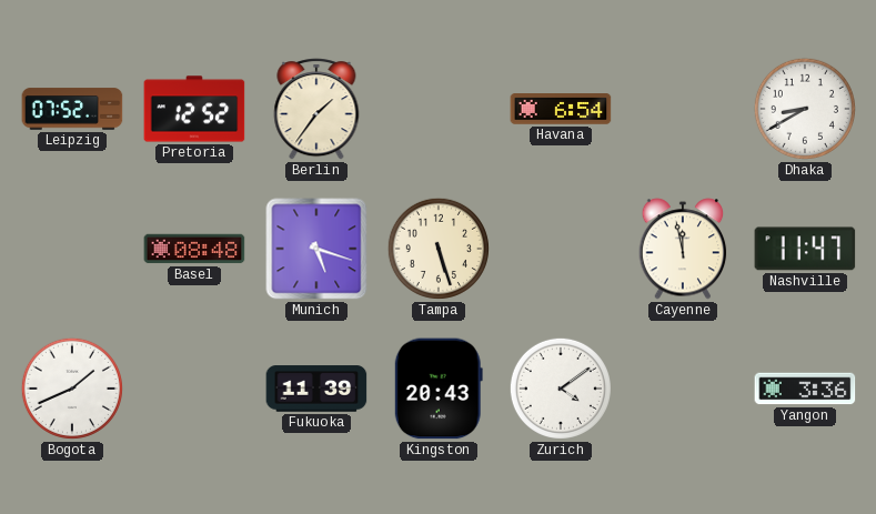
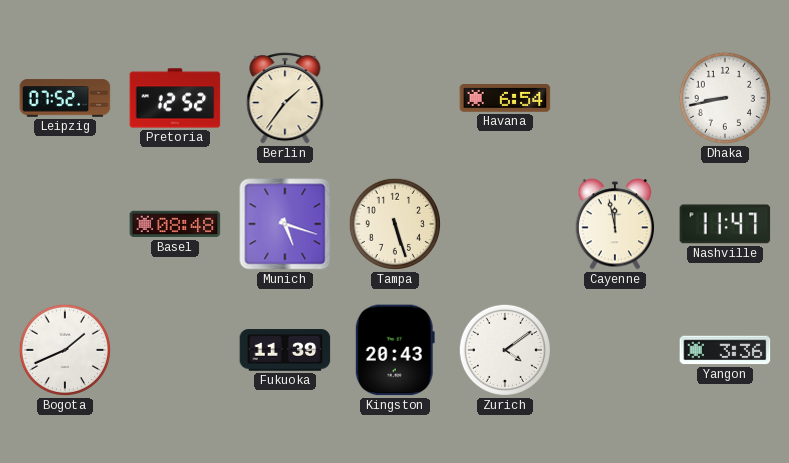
Dhaka: 8:40 -> 8:43 (725, 98)
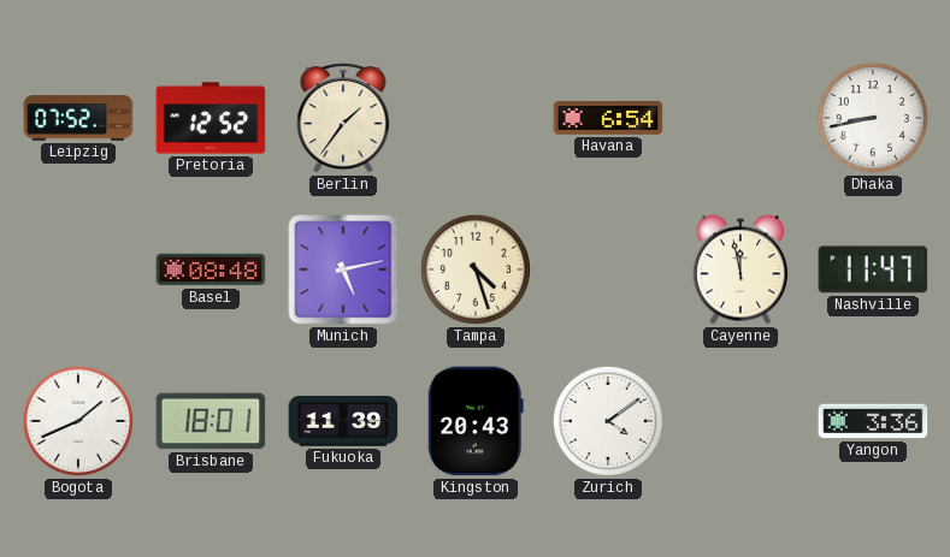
Munich: 5:18 -> 5:13 (343, 269)
Tampa: 5:27 -> 4:27 (476, 269)
Brisbane: none -> 18:01 (211, 421)
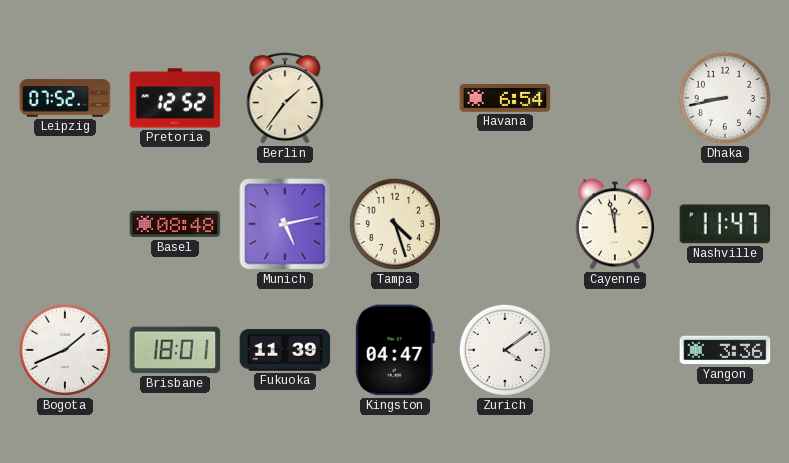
Kingston: 20:43 -> 04:47 (395, 350)
